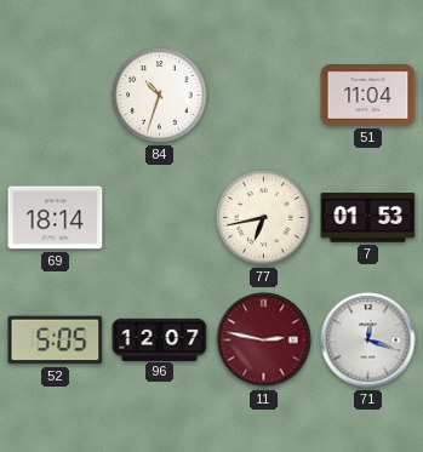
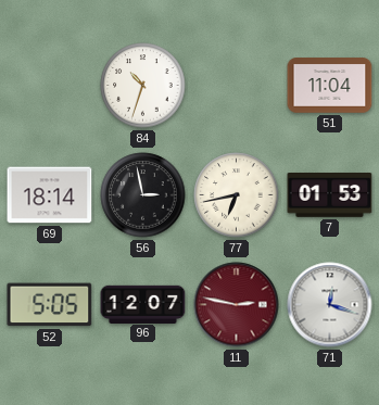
56: none -> 2:58 (143, 195)
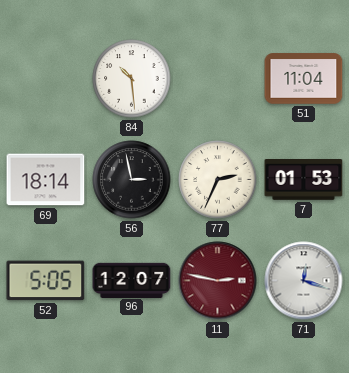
84: 10:33 -> 10:29 (132, 79)
77: 6:43 -> 2:34 (218, 180)
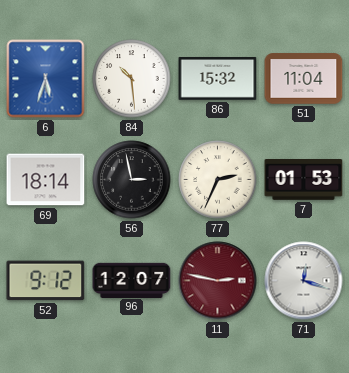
6: none -> 5:33 (46, 79)
86: none -> 15:32 (218, 79)
52: 5:05 -> 9:12 (46, 281)
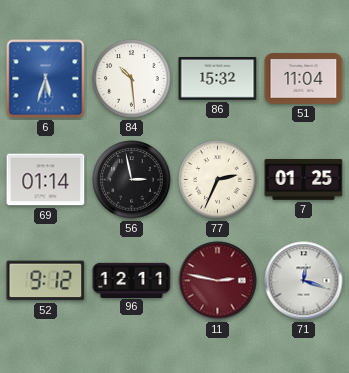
69: 18:14 -> 01:14 (46, 180)
7: 01:53 -> 01:25 (304, 180)
96: 12:07 -> 12:11 (132, 280)
